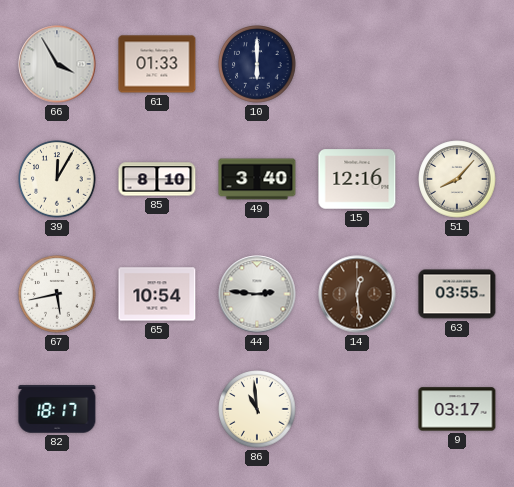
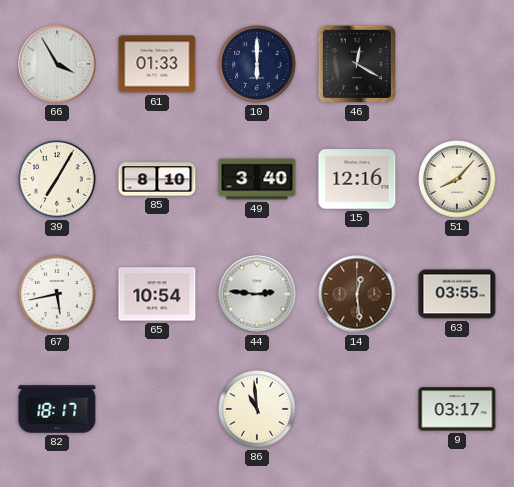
46: none -> 12:20 (357, 64)
39: 12:05 -> 7:05 (57, 179)
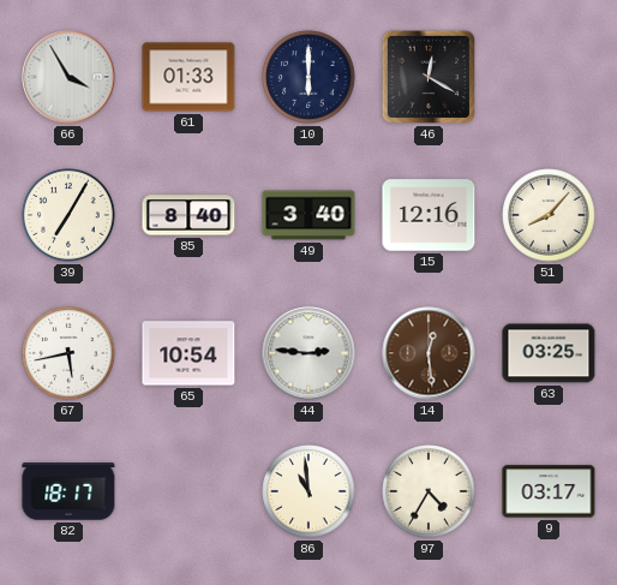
85: 8:10 -> 8:40 (188, 215)
63: 03:55 -> 03:25 (549, 353)
97: none -> 4:35 (429, 491)
